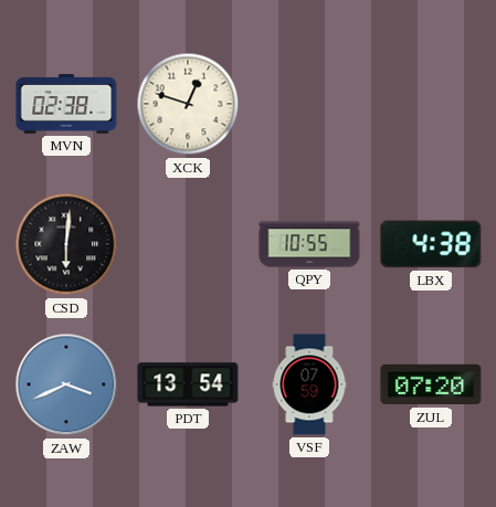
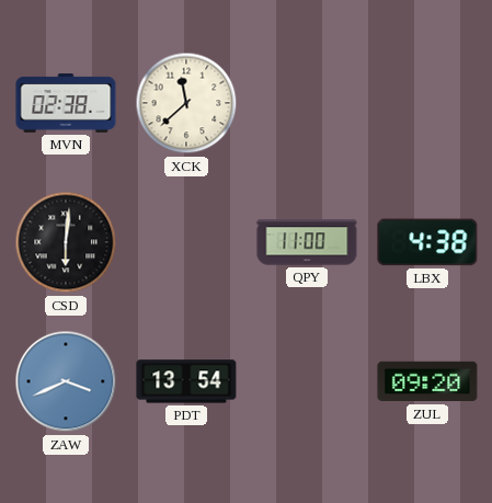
XCK: 12:48 -> 11:38 (186, 103)
QPY: 10:55 -> 11:00 (307, 242)
VSF: 07:59 -> none (309, 384)
ZUL: 07:20 -> 09:20 (427, 381)
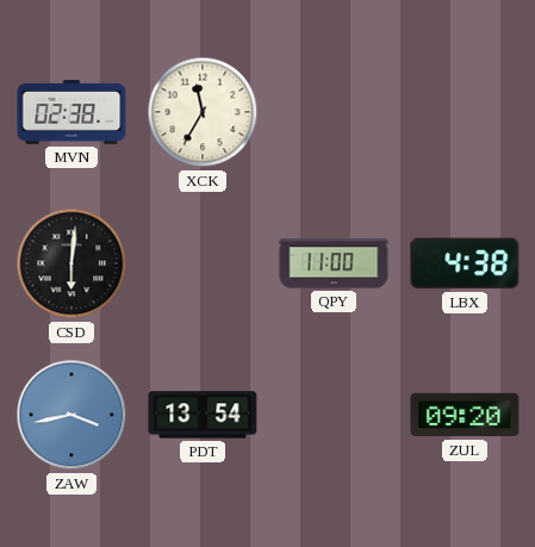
XCK: 11:38 -> 11:35 (203, 112)
ZAW: 3:41 -> 3:43 (71, 415)
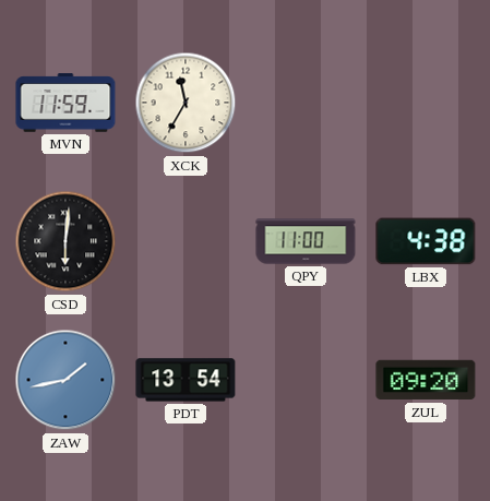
MVN: 02:38 -> 11:59 (65, 103)
ZAW: 3:43 -> 1:43 (65, 380)
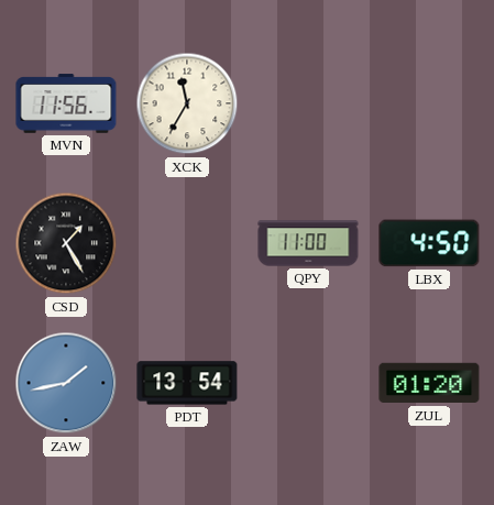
MVN: 11:59 -> 11:56 (66, 103)
CSD: 6:01 -> 1:25 (66, 243)
LBX: 4:38 -> 4:50 (429, 243)
ZUL: 09:20 -> 01:20 (429, 383)
